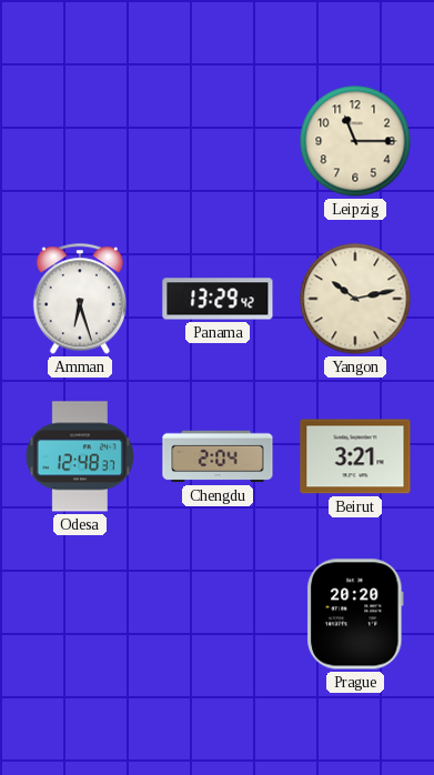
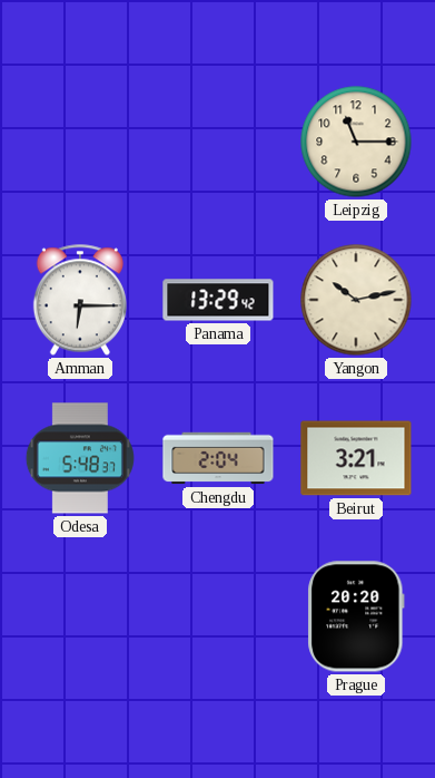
Amman: 6:27 -> 6:15 (80, 300)
Odesa: 12:48 -> 5:48 (80, 458)
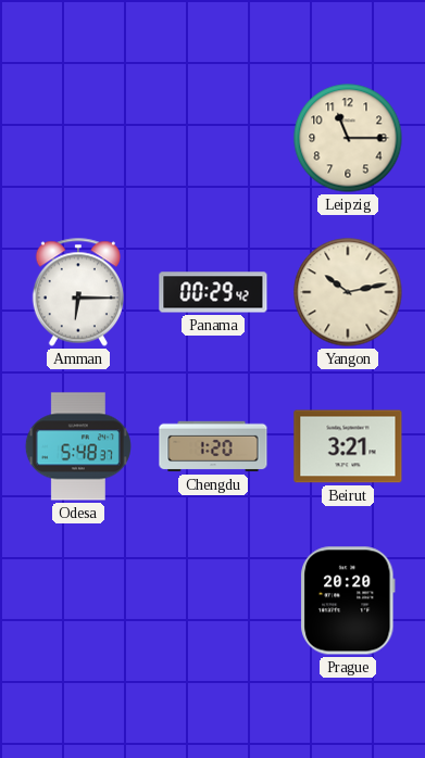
Panama: 13:29 -> 00:29 (213, 292)
Chengdu: 2:04 -> 1:20 (213, 446)
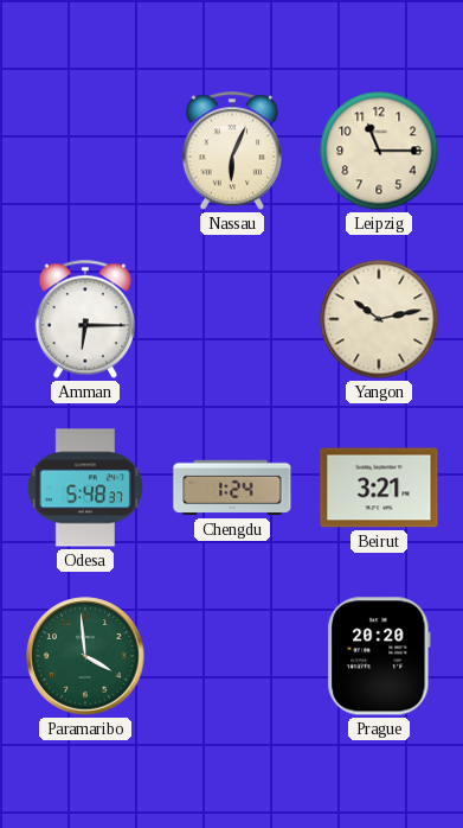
Nassau: none -> 6:04 (232, 151)
Panama: 00:29 -> none (213, 292)
Chengdu: 1:20 -> 1:24 (232, 488)
Paramaribo: none -> 3:59 (85, 656)
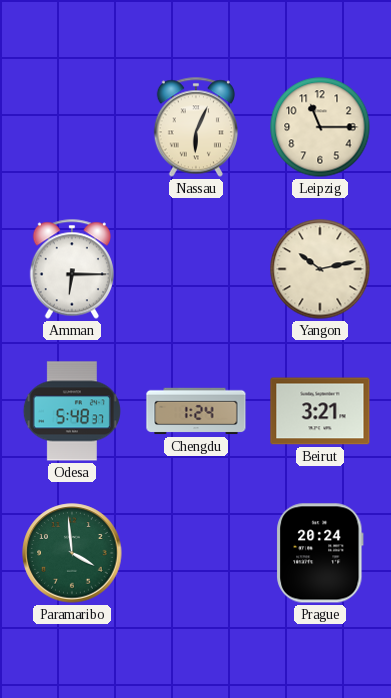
Prague: 20:20 -> 20:24 (320, 553)
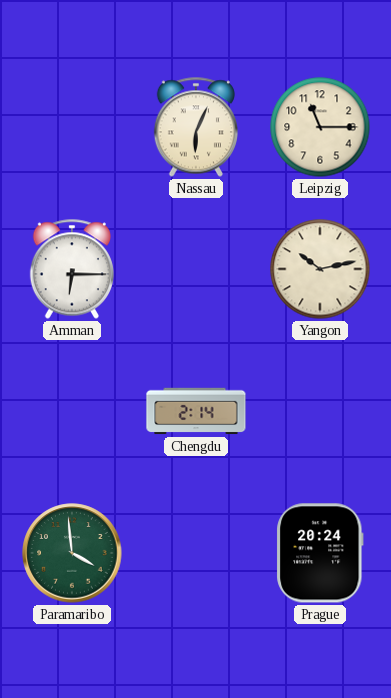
Odesa: 5:48 -> none (72, 411)
Chengdu: 1:24 -> 2:14 (196, 411)
Beirut: 3:21 -> none (320, 411)
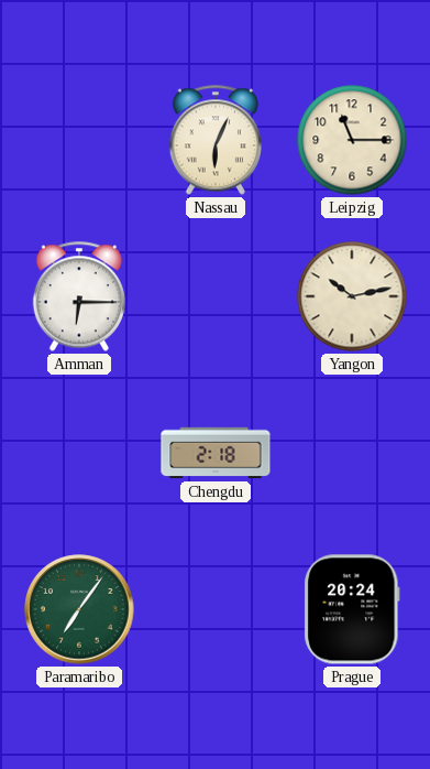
Chengdu: 2:14 -> 2:18 (216, 453)
Paramaribo: 3:59 -> 7:06 (79, 609)
